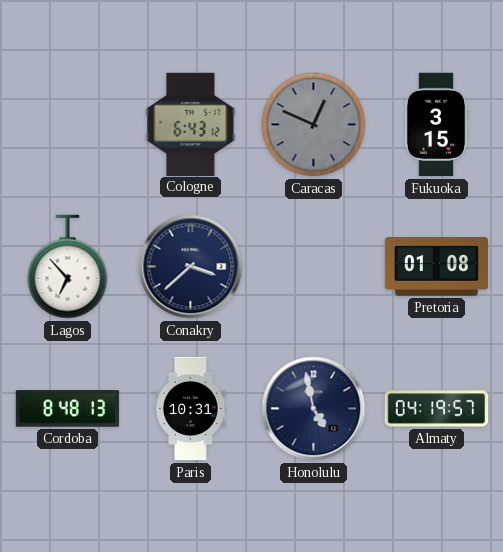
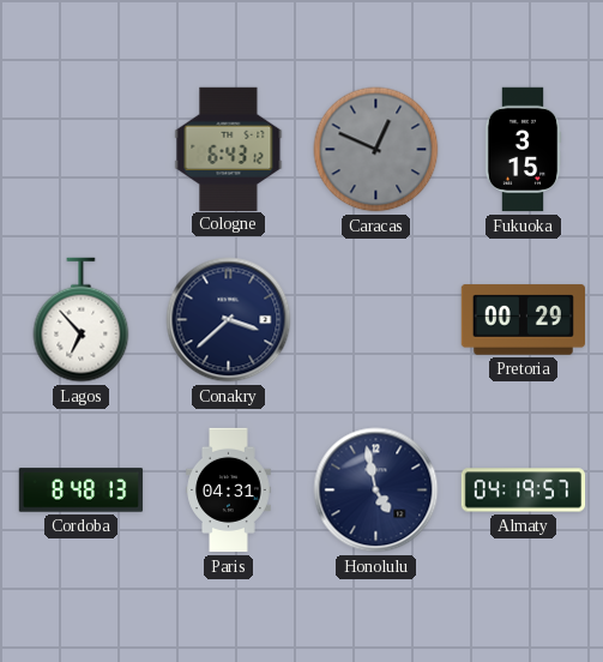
Pretoria: 01:08 -> 00:29 (523, 320)
Paris: 10:31 -> 04:31 (229, 491)
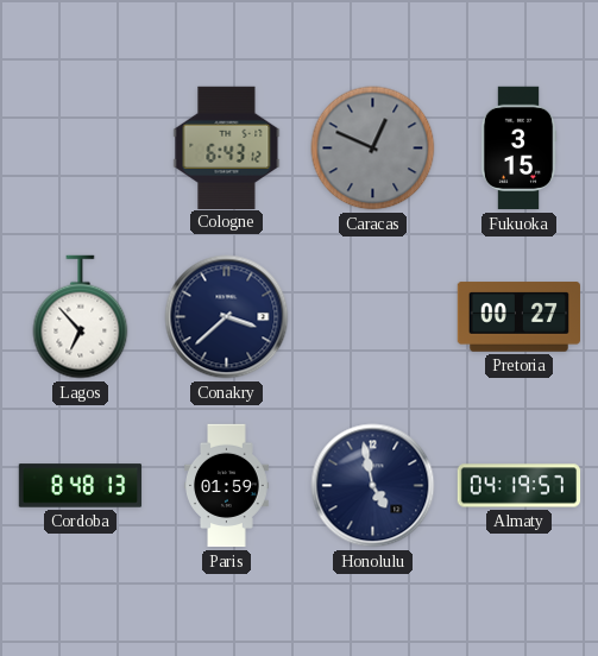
Pretoria: 00:29 -> 00:27 (518, 317)
Paris: 04:31 -> 01:59 (227, 486)
